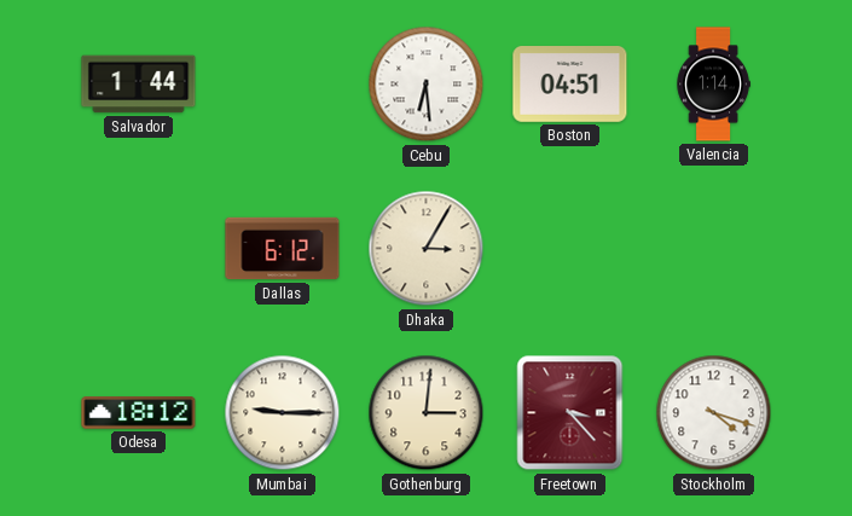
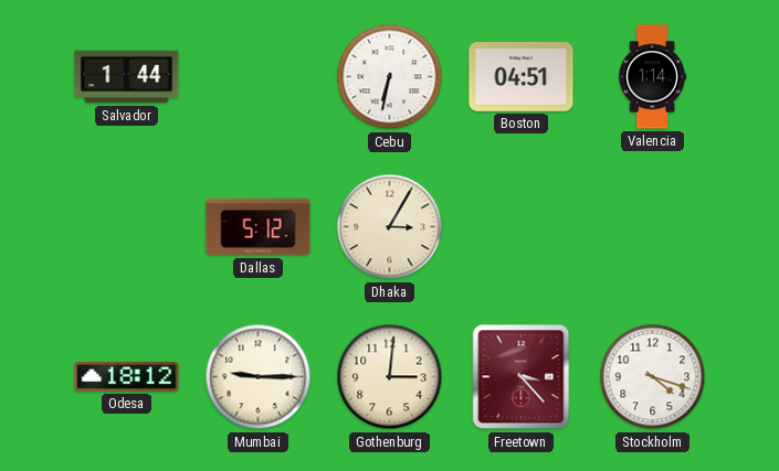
Cebu: 6:29 -> 6:32 (390, 77)
Dallas: 6:12 -> 5:12 (259, 227)
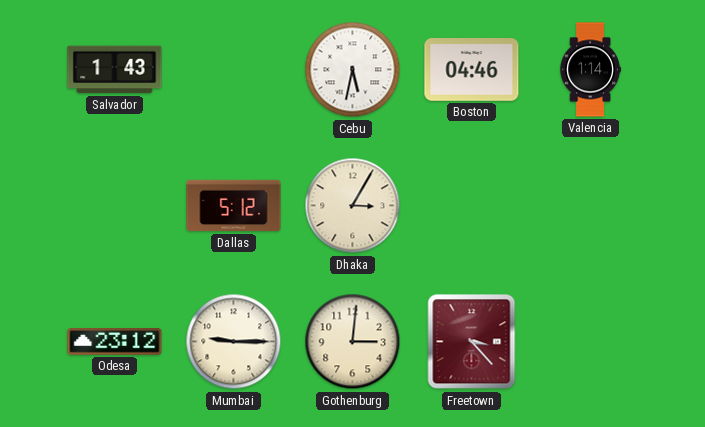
Salvador: 1:44 -> 1:43 (115, 70)
Cebu: 6:32 -> 5:32 (353, 70)
Boston: 04:51 -> 04:46 (472, 70)
Odesa: 18:12 -> 23:12 (115, 342)
Stockholm: 4:18 -> none (653, 377)
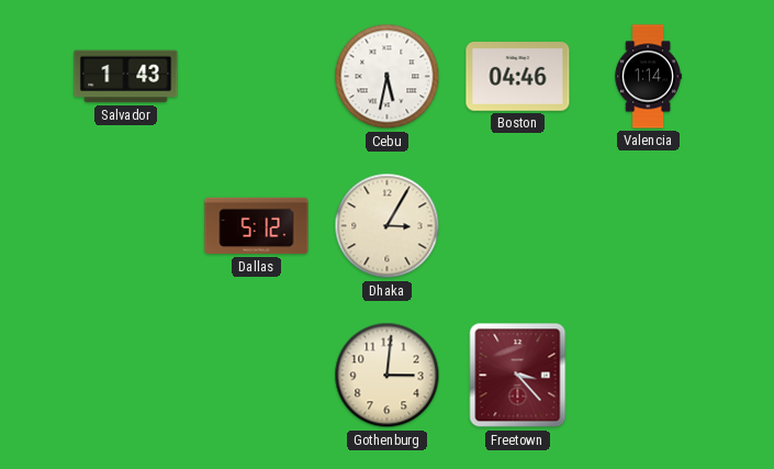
Odesa: 23:12 -> none (115, 342)
Mumbai: 9:15 -> none (234, 342)
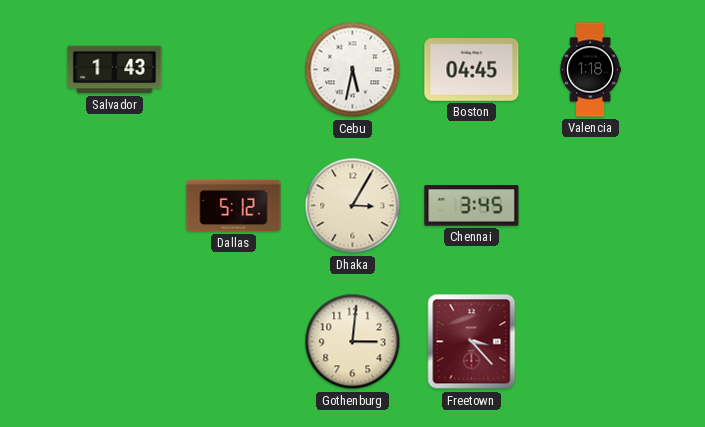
Boston: 04:46 -> 04:45 (472, 70)
Valencia: 1:14 -> 1:18 (590, 70)
Chennai: none -> 3:45 (472, 206)
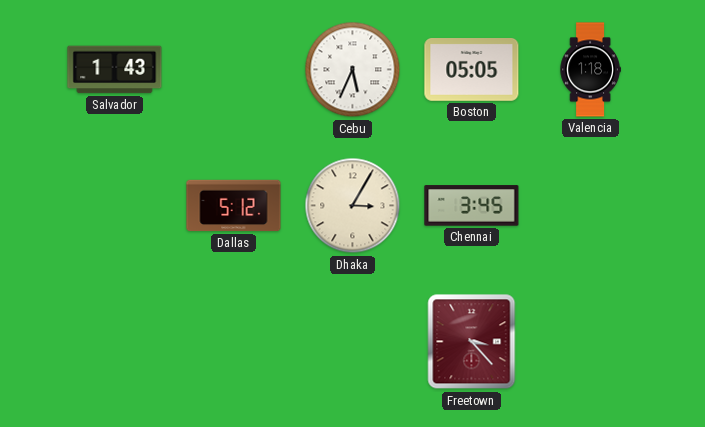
Cebu: 5:32 -> 5:34 (353, 70)
Boston: 04:45 -> 05:05 (472, 70)
Gothenburg: 3:01 -> none (353, 342)
